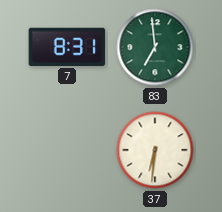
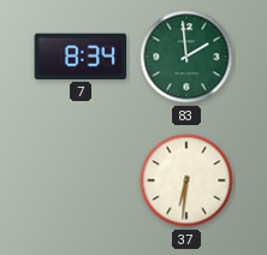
7: 8:31 -> 8:34 (81, 57)
83: 6:59 -> 1:59 (186, 57)
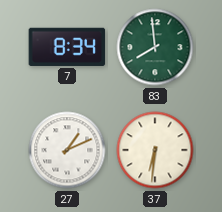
83: 1:59 -> 7:59 (155, 47)
27: none -> 1:11 (67, 150)
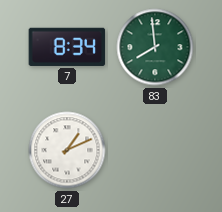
37: 6:31 -> none (155, 150)
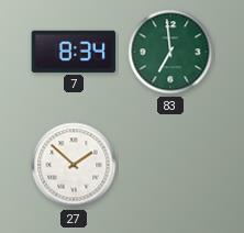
83: 7:59 -> 6:59 (170, 52)
27: 1:11 -> 1:52 (74, 165)
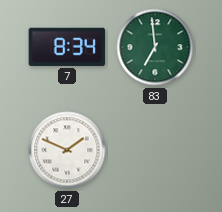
27: 1:52 -> 1:49 (67, 150)
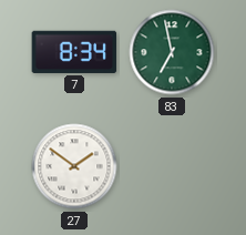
83: 6:59 -> 6:58 (172, 52)
27: 1:49 -> 1:51 (74, 166)
